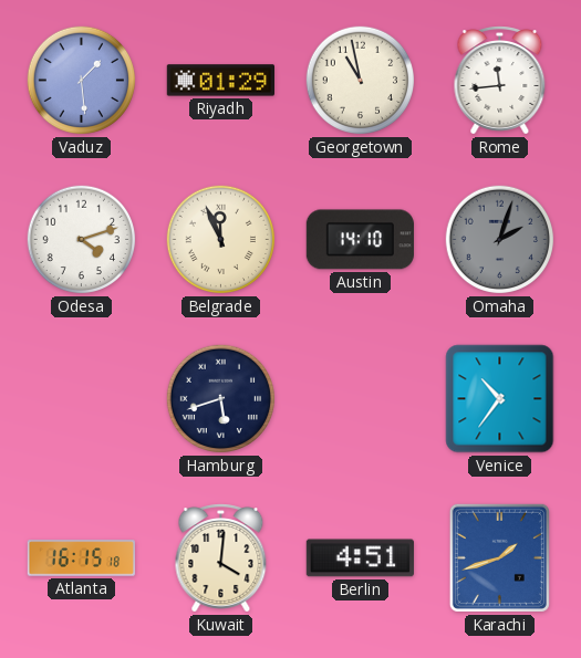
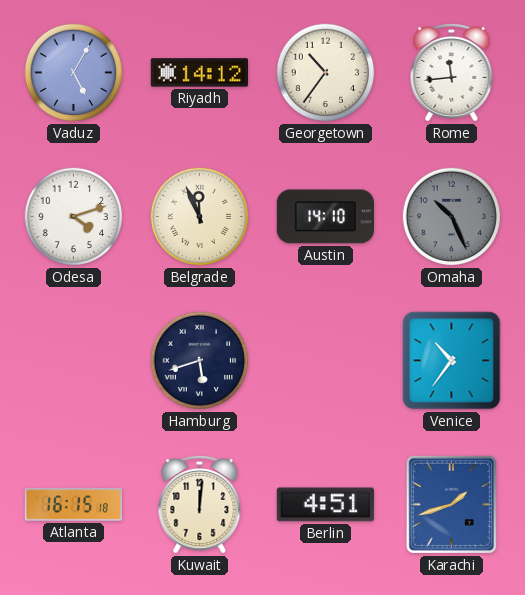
Vaduz: 1:29 -> 5:05 (74, 73)
Riyadh: 01:29 -> 14:12 (199, 73)
Georgetown: 10:58 -> 10:36 (326, 73)
Omaha: 2:03 -> 10:26 (452, 217)
Kuwait: 4:01 -> 12:01 (200, 505)
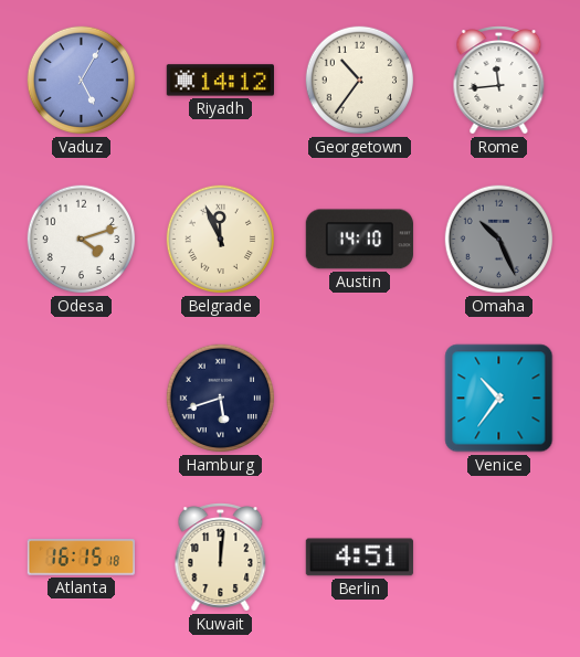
Karachi: 1:42 -> none (451, 504)
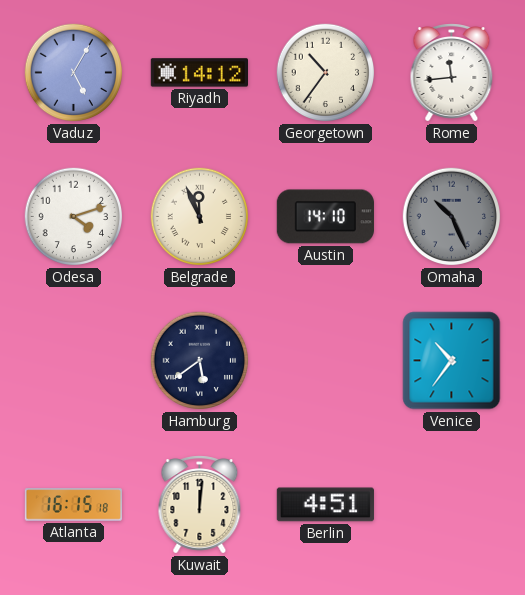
Hamburg: 5:42 -> 5:39 (200, 361)
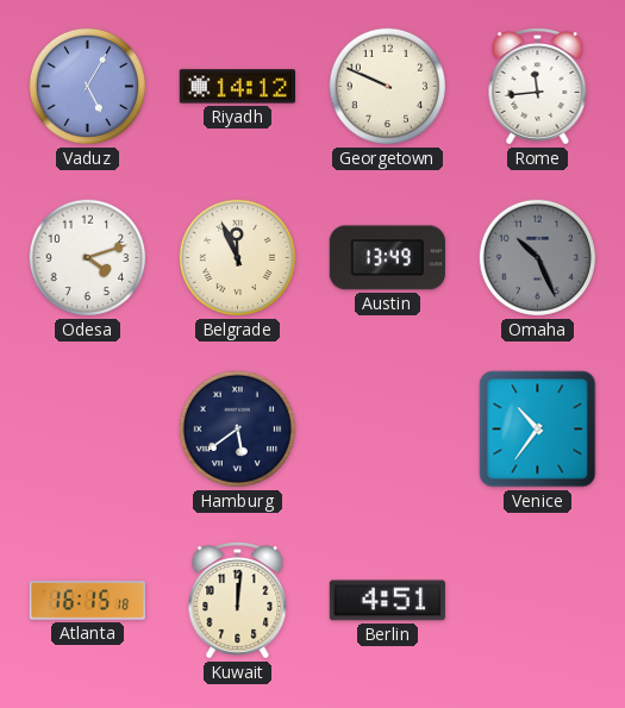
Georgetown: 10:36 -> 9:49 (388, 87)
Austin: 14:10 -> 13:49 (387, 258)
